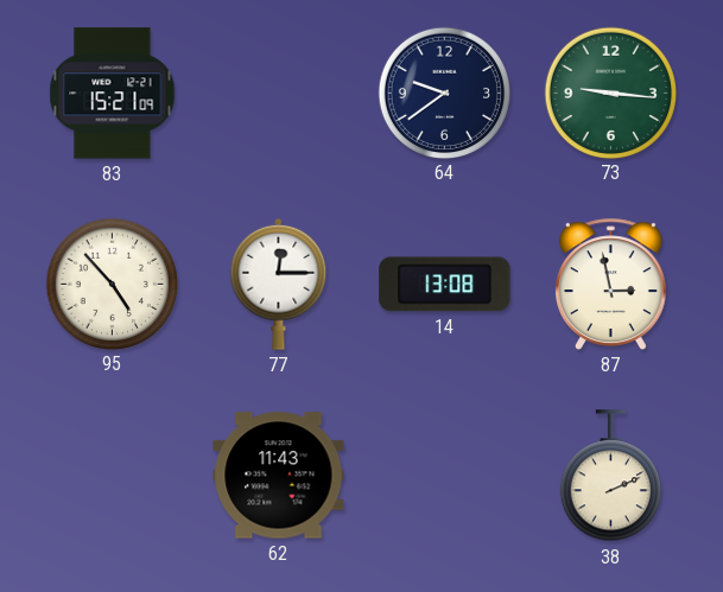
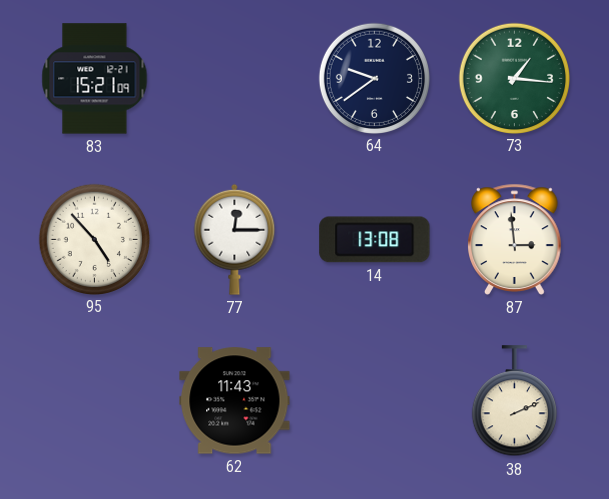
73: 9:16 -> 1:16 (514, 78)
87: 2:58 -> 2:59 (515, 239)
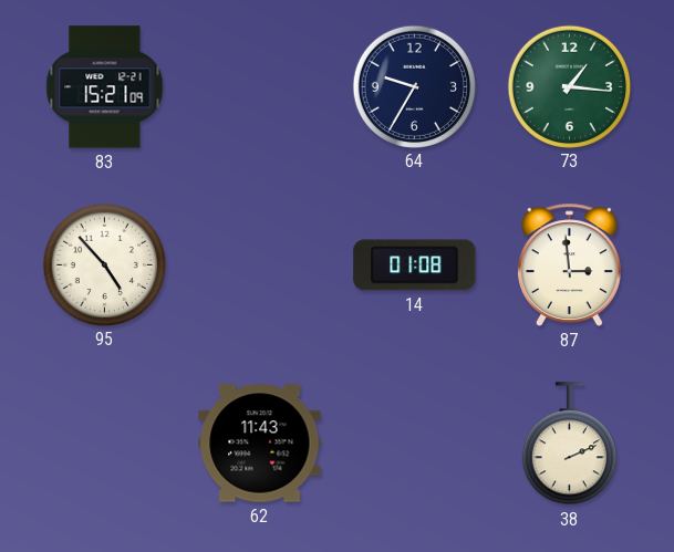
64: 9:39 -> 9:35 (414, 86)
77: 12:15 -> none (235, 239)
14: 13:08 -> 01:08 (415, 265)
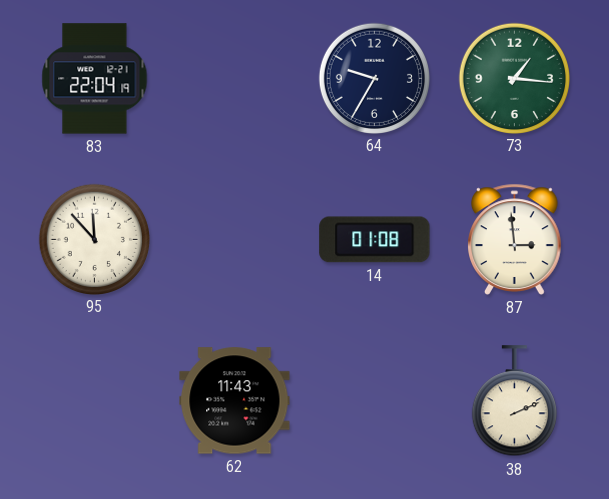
83: 15:21 -> 22:04 (95, 79)
95: 4:53 -> 11:53 (94, 239)
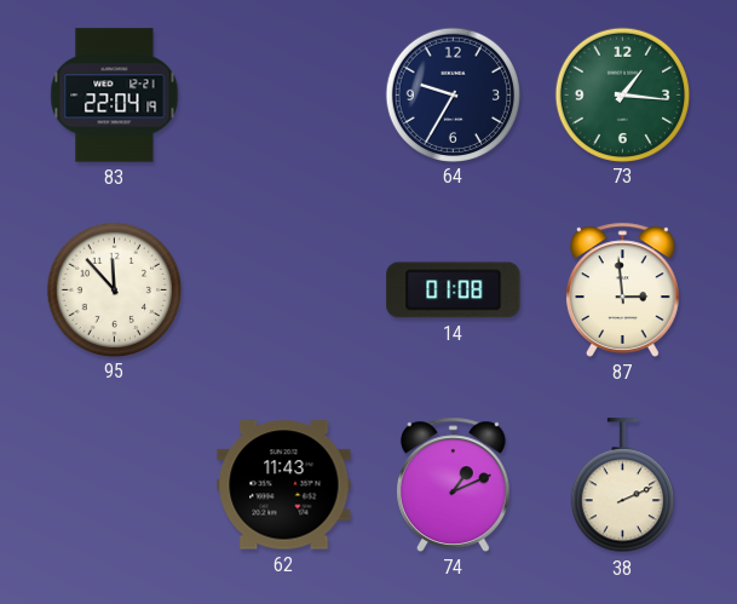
74: none -> 1:11 (454, 484)
